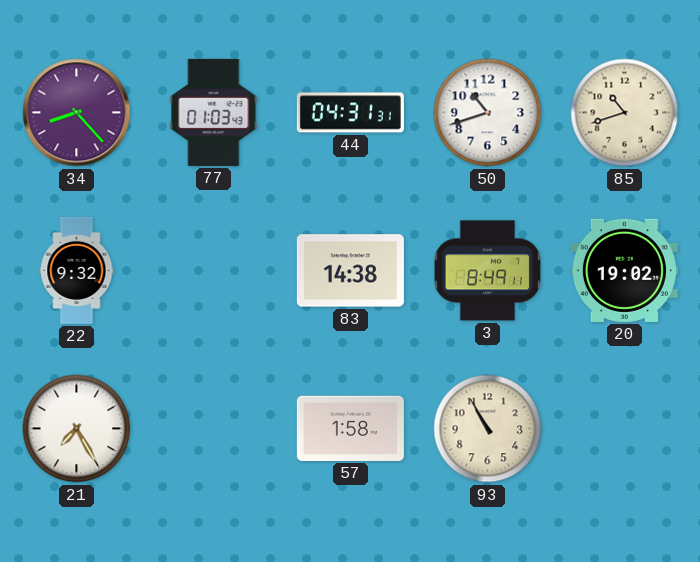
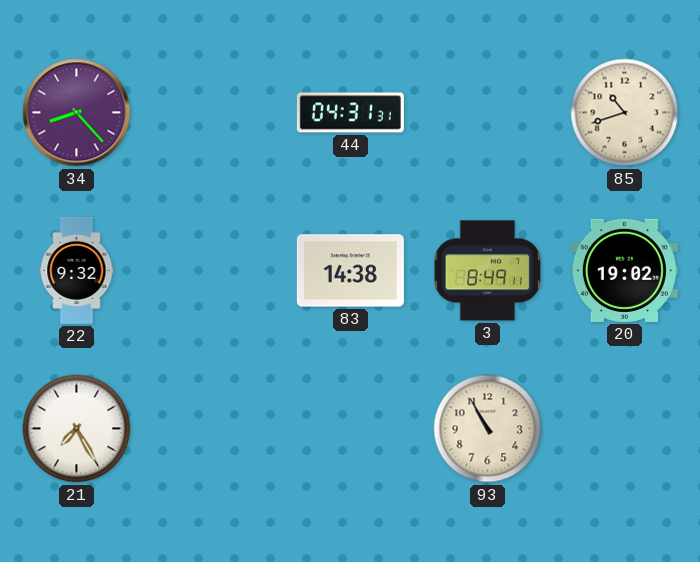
77: 01:03 -> none (214, 112)
50: 10:42 -> none (488, 113)
57: 1:58 -> none (350, 428)
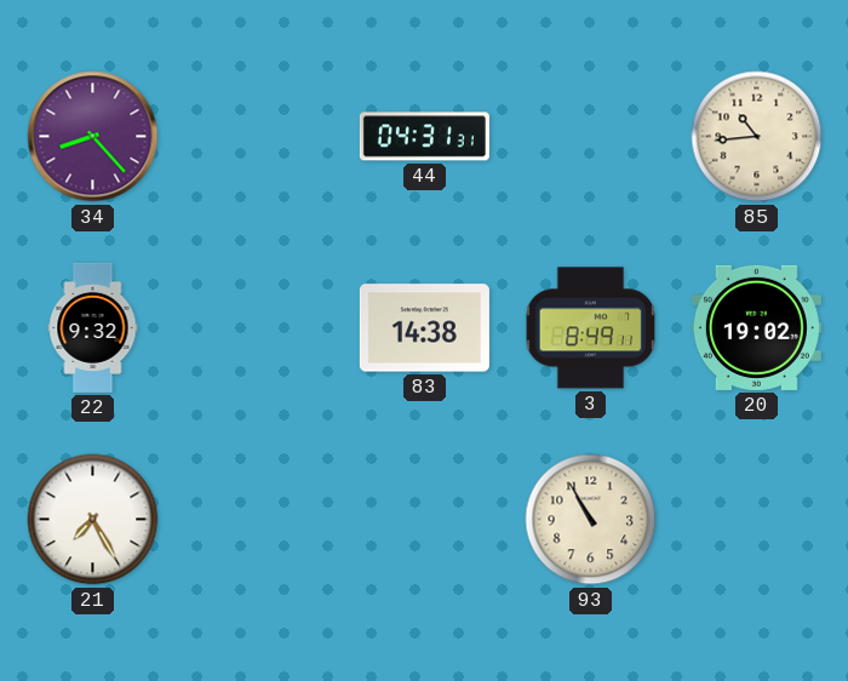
85: 10:42 -> 10:44 (757, 137)
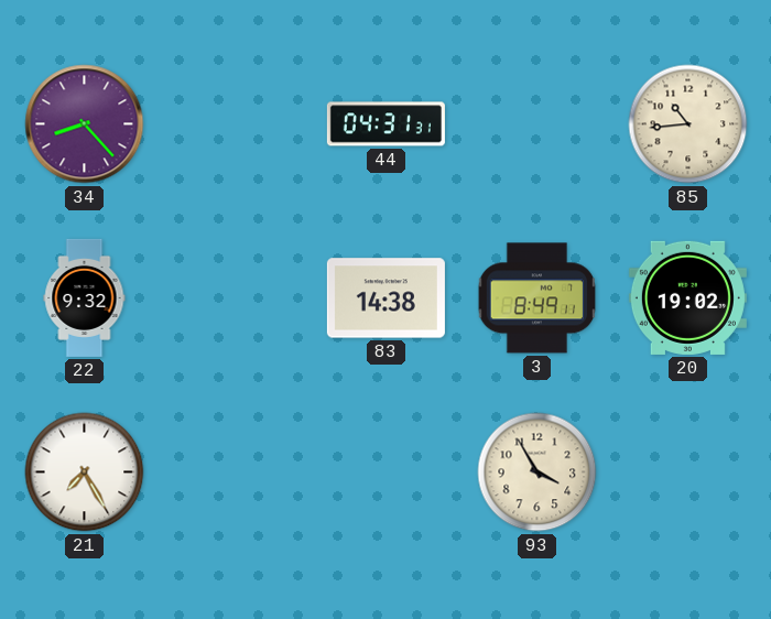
93: 10:55 -> 3:55 (537, 473)
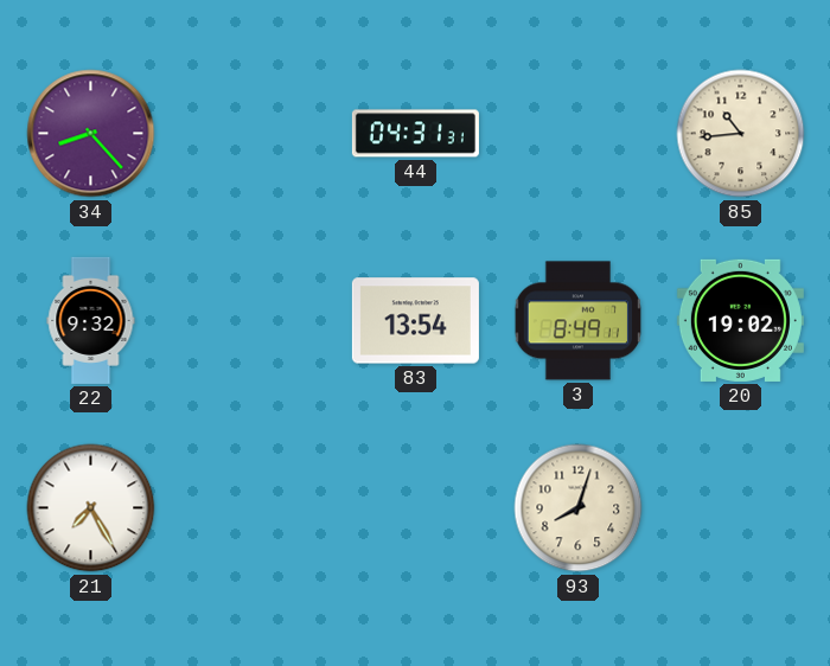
83: 14:38 -> 13:54 (415, 321)
93: 3:55 -> 8:03 (579, 508)
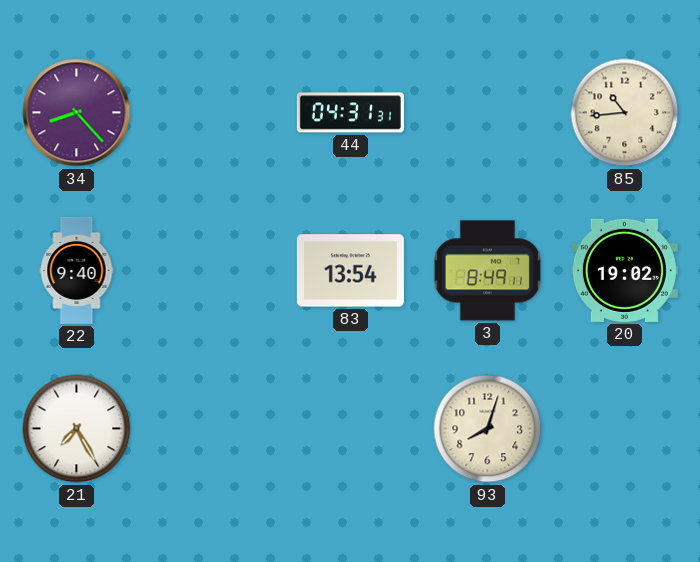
22: 9:32 -> 9:40 (77, 270)
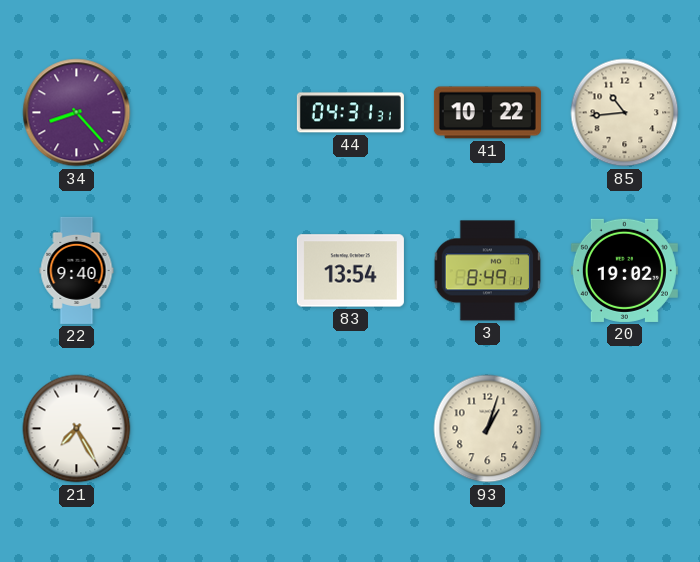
41: none -> 10:22 (487, 113)
93: 8:03 -> 1:03 (488, 429)
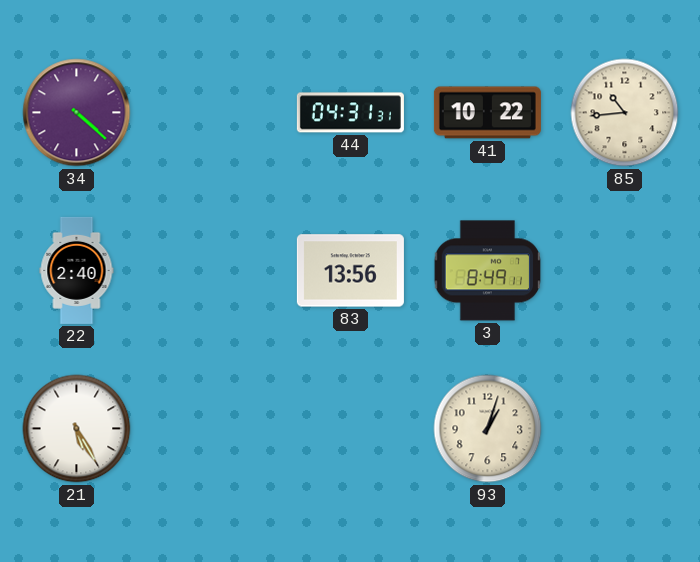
34: 8:23 -> 4:22 (77, 113)
22: 9:40 -> 2:40 (77, 270)
83: 13:54 -> 13:56 (350, 271)
20: 19:02 -> none (624, 270)
21: 7:25 -> 5:25 (77, 429)
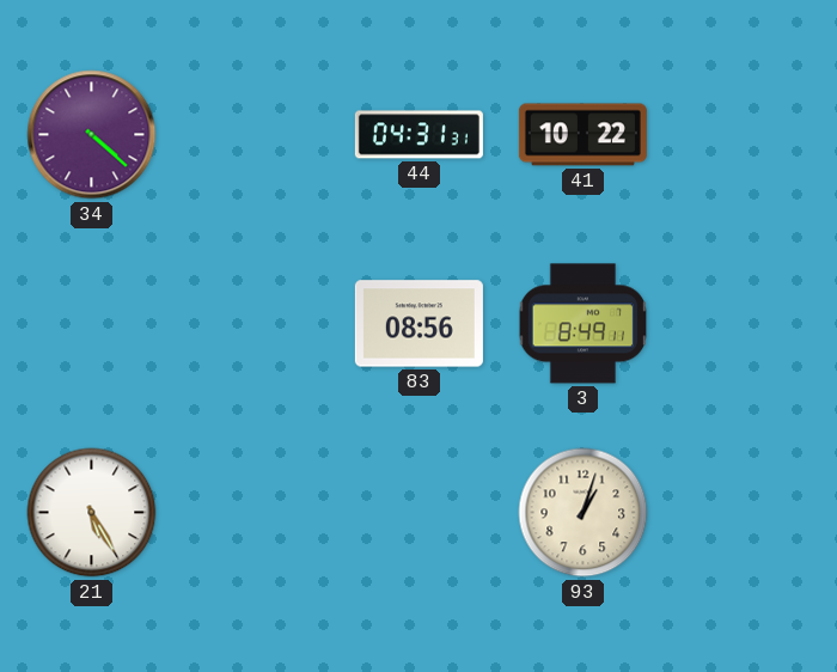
85: 10:44 -> none (625, 113)
22: 2:40 -> none (77, 270)
83: 13:56 -> 08:56 (418, 324)
